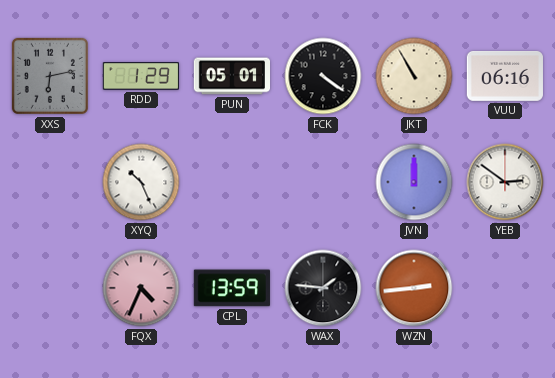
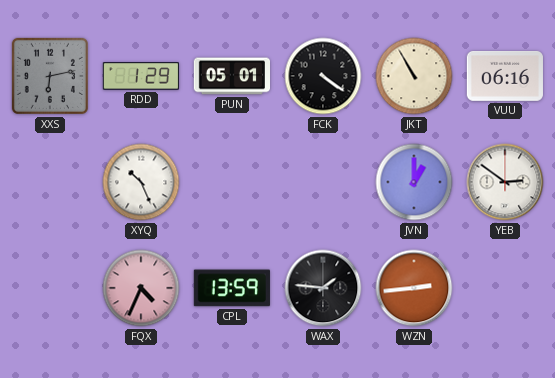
JVN: 12:00 -> 1:00 (414, 182)
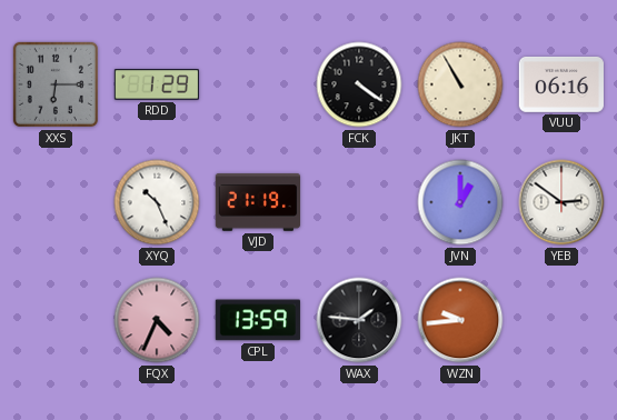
XXS: 6:13 -> 6:15 (56, 84)
PUN: 05:01 -> none (231, 76)
VJD: none -> 21:19 (257, 202)
WZN: 2:44 -> 9:44 (460, 320)
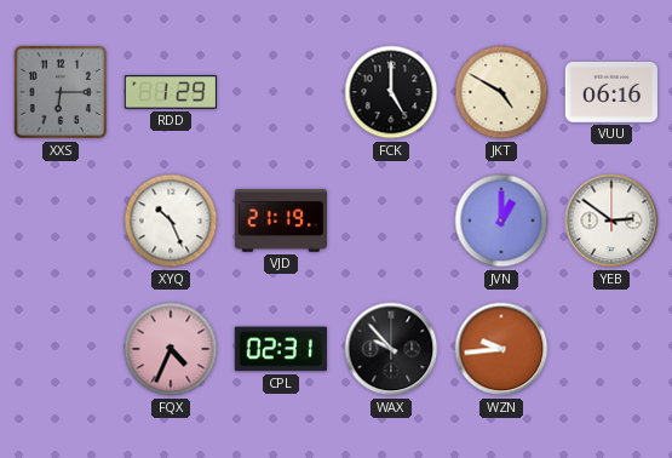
FCK: 4:21 -> 5:00 (391, 92)
JKT: 10:55 -> 4:50 (501, 92)
CPL: 13:59 -> 02:31 (281, 349)
WAX: 1:46 -> 9:53 (391, 349)
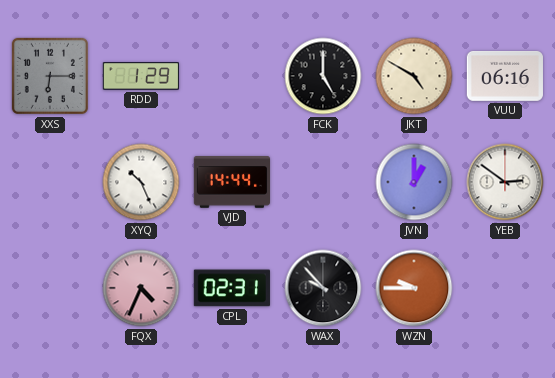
VJD: 21:19 -> 14:44 (231, 182)
WZN: 9:44 -> 9:45 (414, 288)
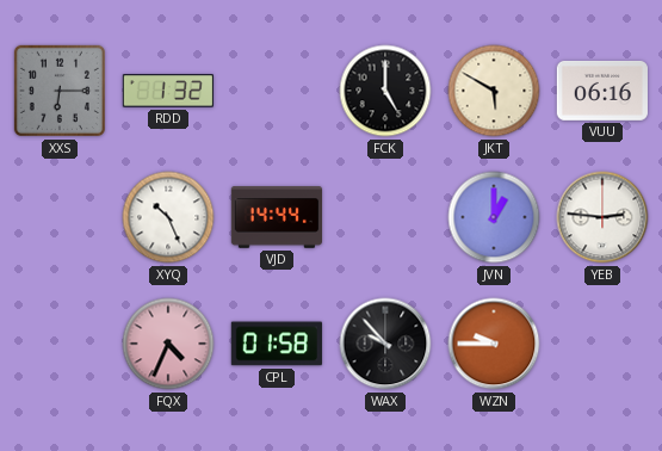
RDD: 1:29 -> 1:32 (167, 91)
JKT: 4:50 -> 5:50 (494, 91)
YEB: 2:51 -> 2:46 (602, 217)
CPL: 02:31 -> 01:58 (277, 344)
